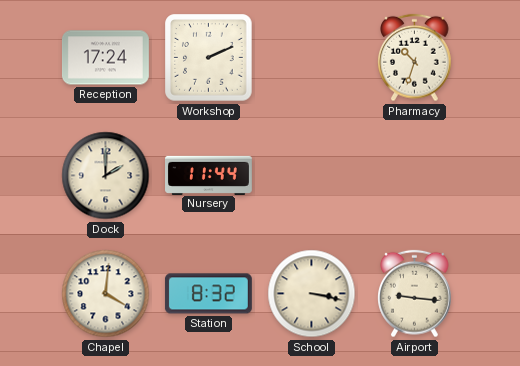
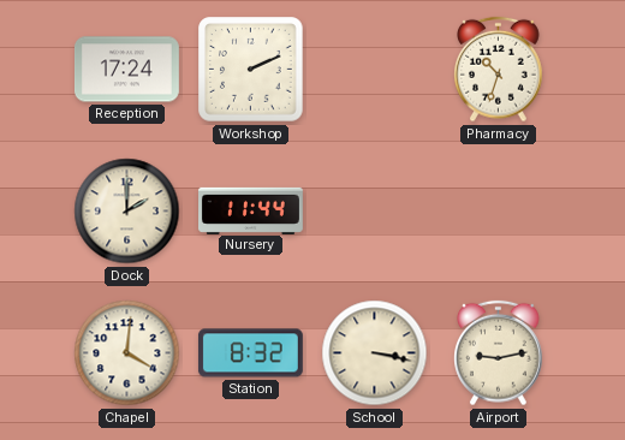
Airport: 9:16 -> 9:13 (499, 353)
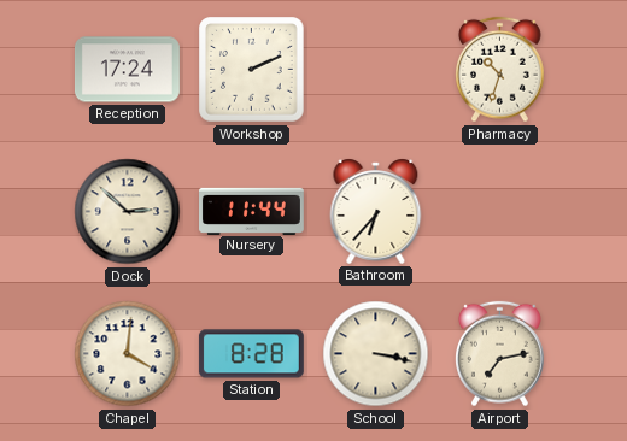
Dock: 2:00 -> 2:52 (128, 212)
Bathroom: none -> 6:37 (376, 211)
Station: 8:32 -> 8:28 (251, 354)
Airport: 9:13 -> 7:13 (500, 354)
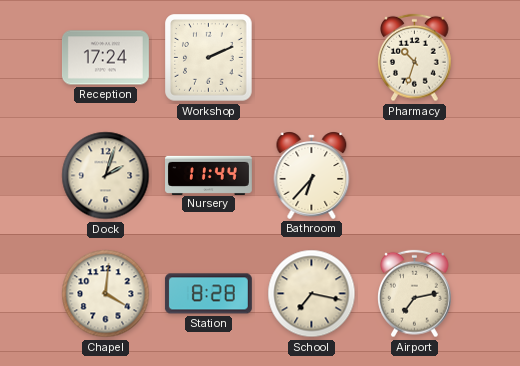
Dock: 2:52 -> 2:03 (106, 176)
School: 3:17 -> 7:17 (312, 294)
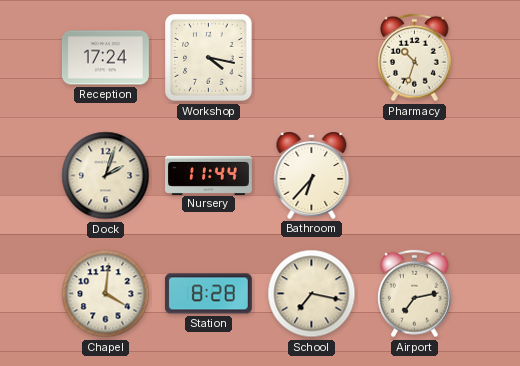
Workshop: 2:11 -> 4:17 (209, 58)
